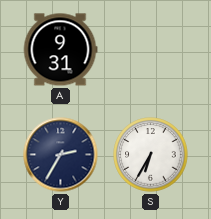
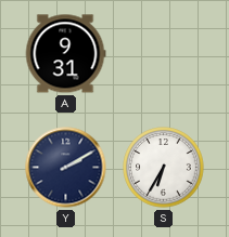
Y: 2:35 -> 2:10 (66, 168)
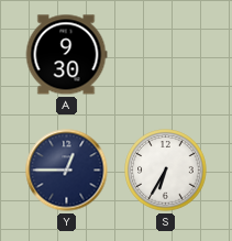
A: 9:31 -> 9:30 (66, 55)
Y: 2:10 -> 12:45 (67, 171)
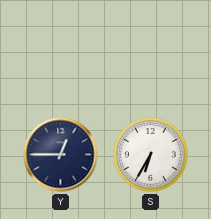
A: 9:30 -> none (66, 55)
